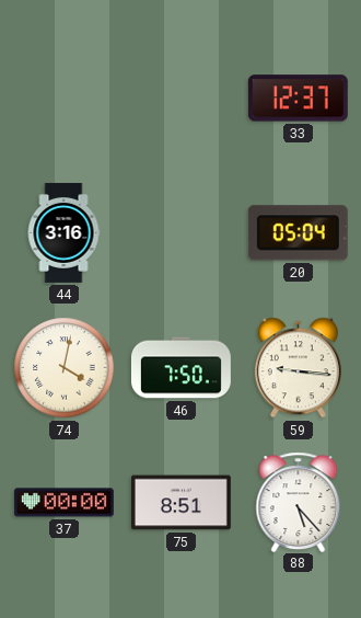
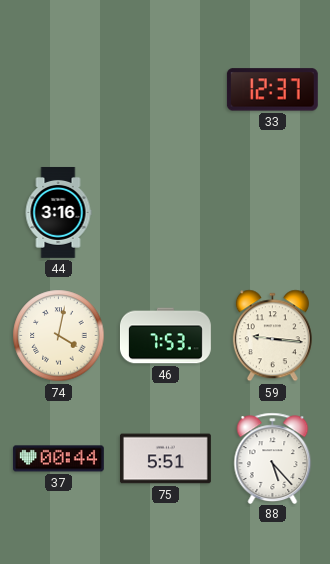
20: 05:04 -> none (298, 233)
46: 7:50 -> 7:53 (166, 336)
37: 00:00 -> 00:44 (58, 459)
75: 8:51 -> 5:51 (165, 459)
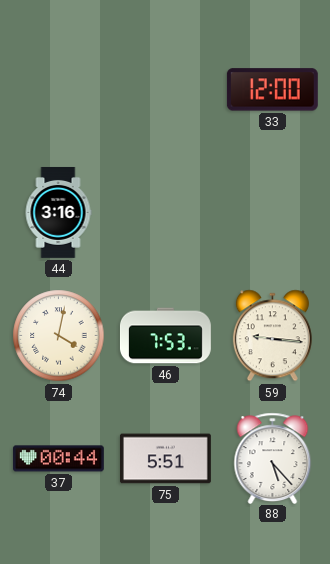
33: 12:37 -> 12:00 (272, 90)
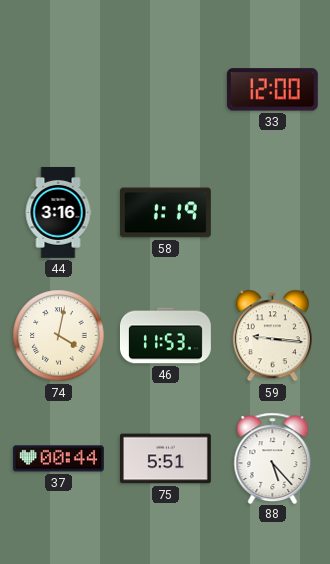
58: none -> 1:19 (165, 213)
46: 7:53 -> 11:53 (166, 336)
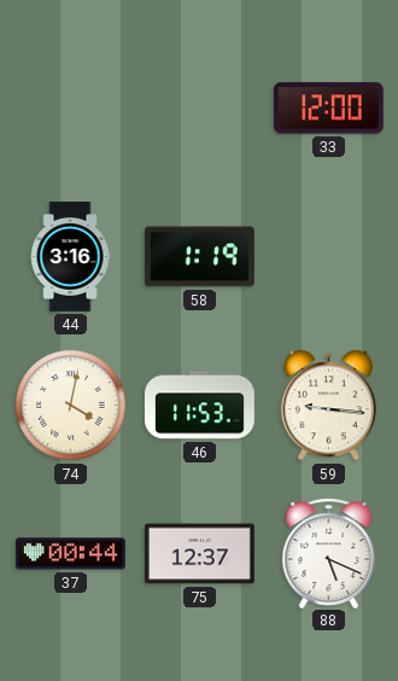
75: 5:51 -> 12:37 (199, 554)
88: 5:23 -> 5:19 (329, 553)
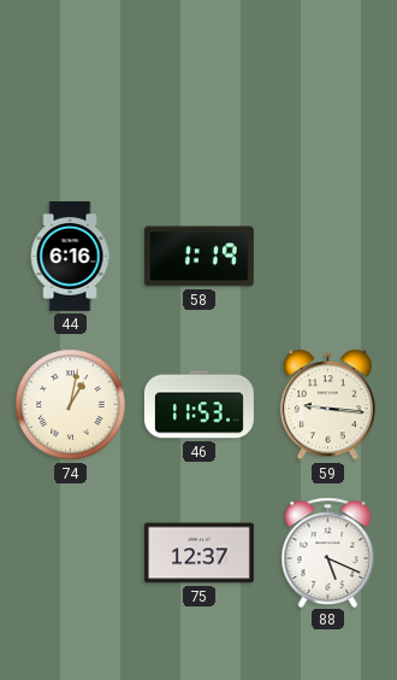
33: 12:00 -> none (328, 109)
44: 3:16 -> 6:16 (70, 256)
74: 4:02 -> 1:02 (71, 405)
37: 00:44 -> none (70, 554)
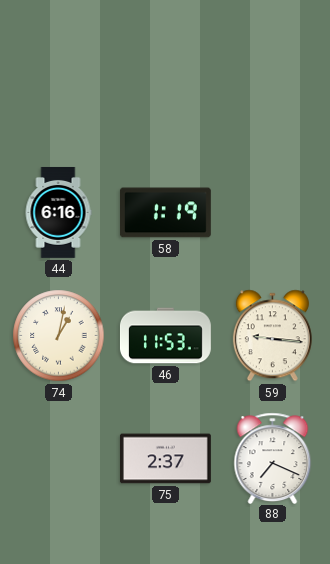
75: 12:37 -> 2:37 (165, 459)
88: 5:19 -> 7:19 (273, 458)
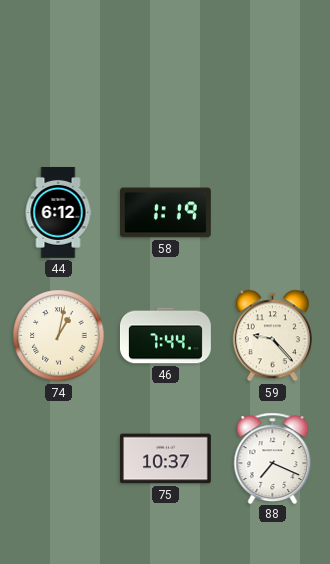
44: 6:16 -> 6:12 (58, 212)
46: 11:53 -> 7:44 (166, 336)
59: 9:16 -> 9:23 (272, 336)
75: 2:37 -> 10:37 (165, 459)
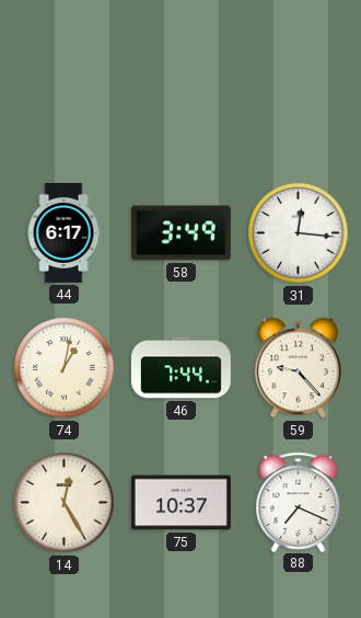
44: 6:12 -> 6:17 (63, 232)
58: 1:19 -> 3:49 (180, 233)
31: none -> 12:16 (299, 233)
14: none -> 12:25 (65, 503)
